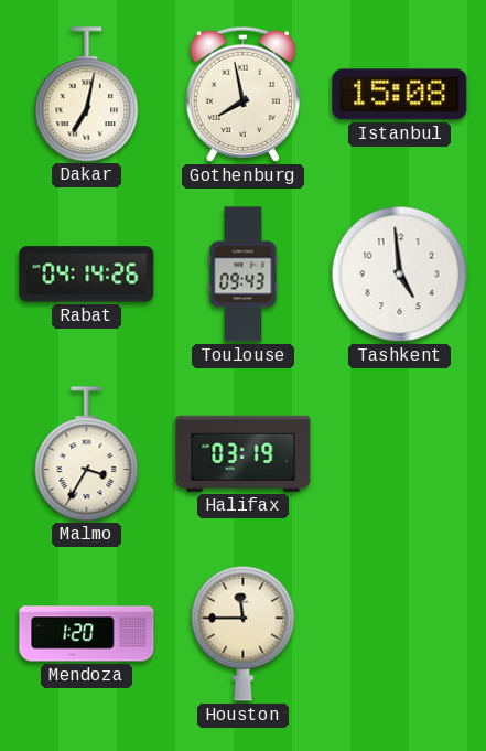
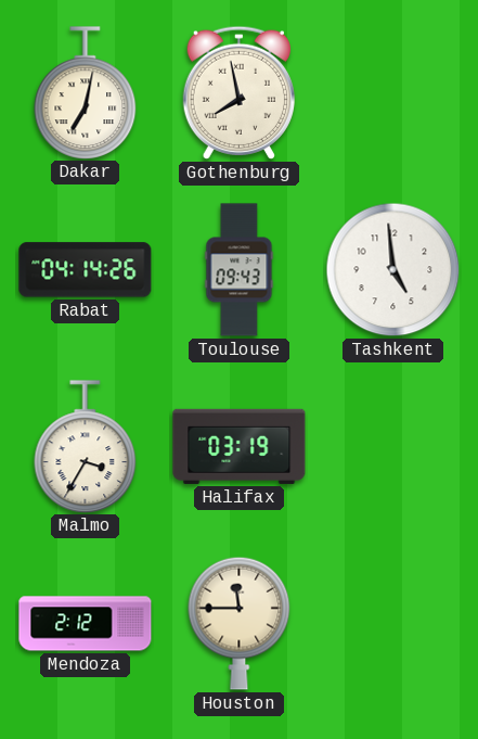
Istanbul: 15:08 -> none (400, 95)
Mendoza: 1:20 -> 2:12 (86, 624)
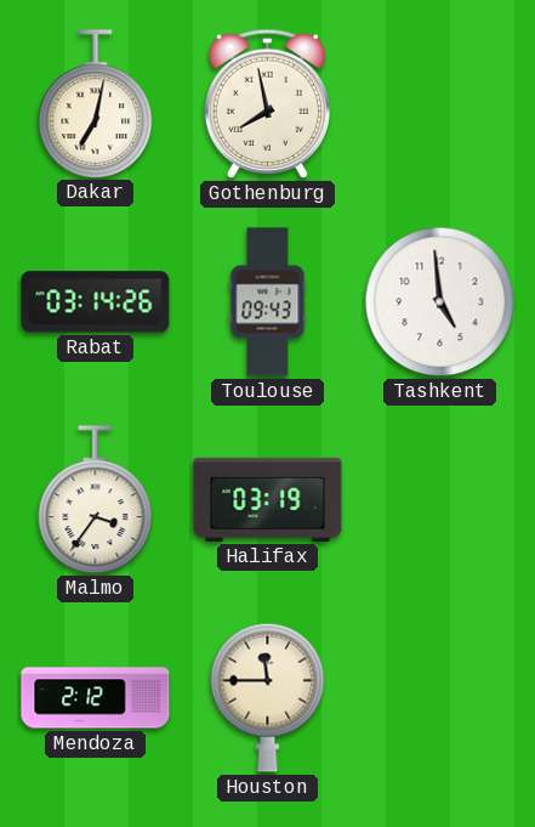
Rabat: 04:14 -> 03:14 (96, 302)
Malmo: 3:35 -> 3:36 (96, 499)
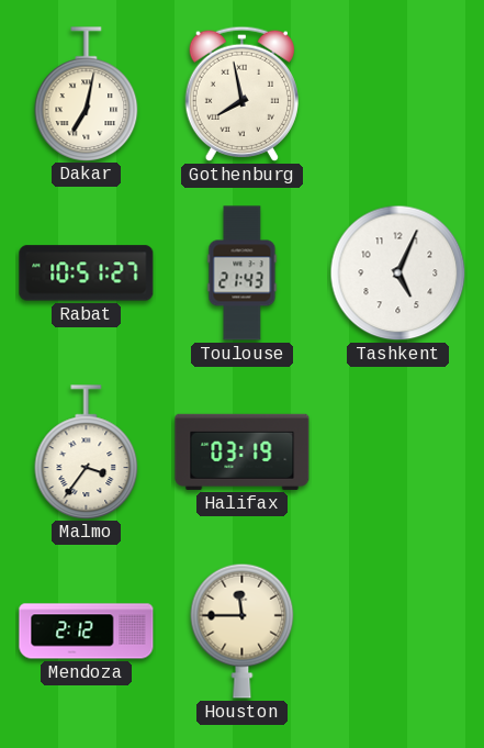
Rabat: 03:14 -> 10:51 (87, 273)
Toulouse: 09:43 -> 21:43 (243, 273)
Tashkent: 4:59 -> 5:04 (398, 273)
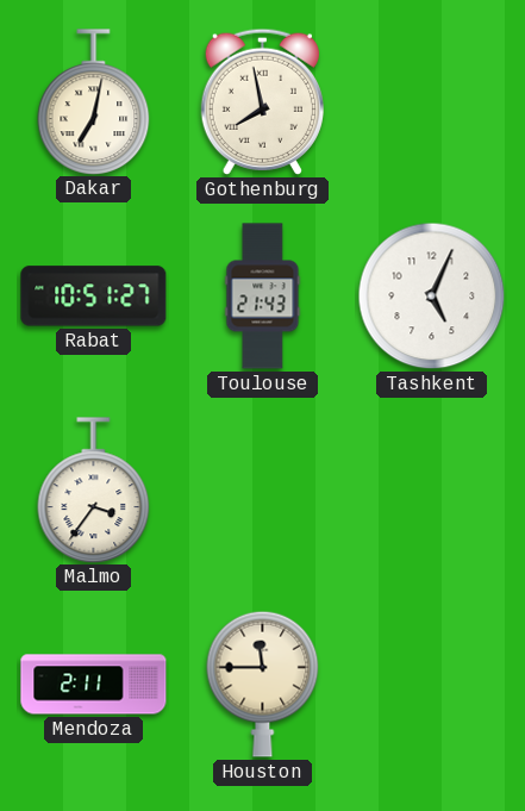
Halifax: 03:19 -> none (243, 451)
Mendoza: 2:12 -> 2:11 (94, 685)
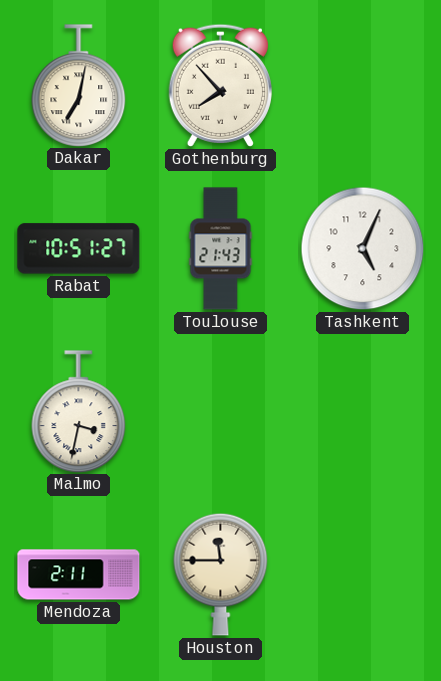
Gothenburg: 7:58 -> 7:53 (220, 85)
Malmo: 3:36 -> 3:32 (79, 411)
